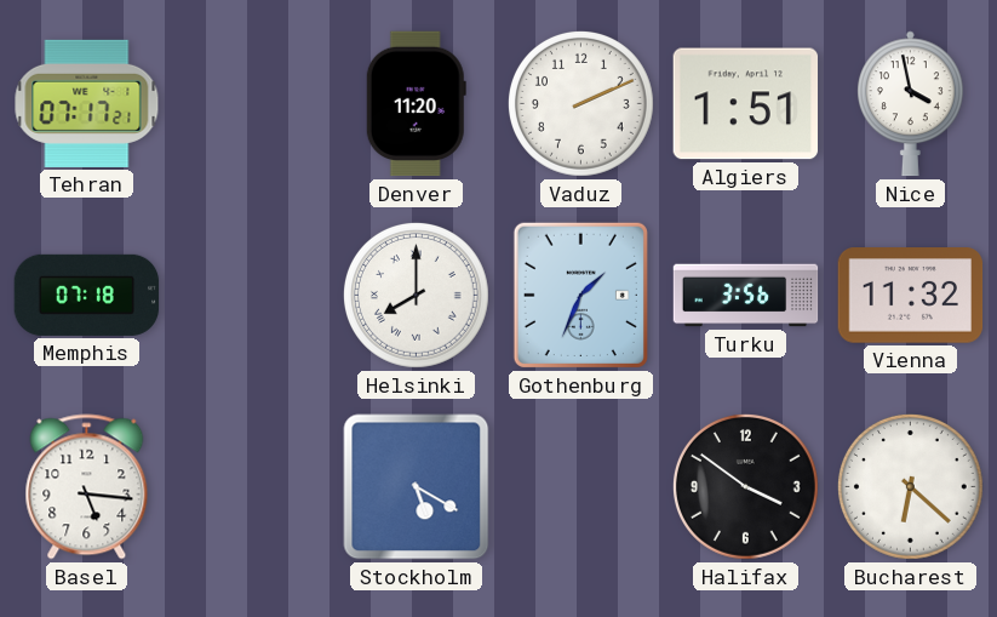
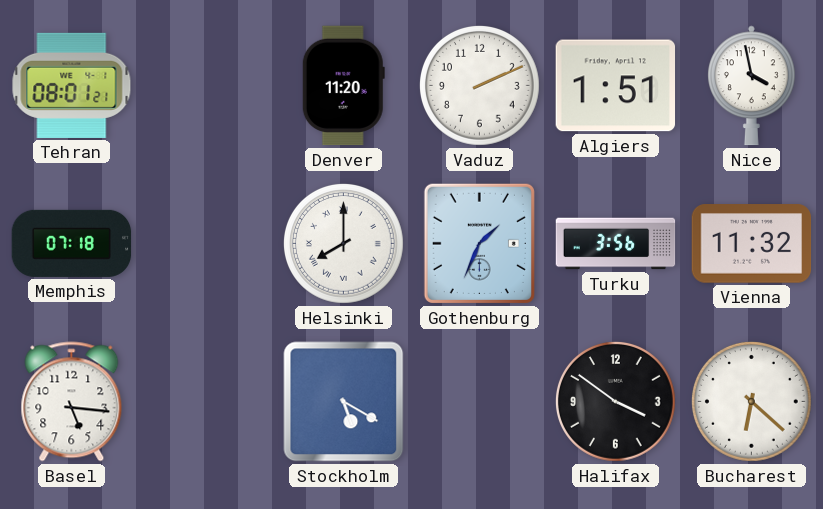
Tehran: 07:17 -> 08:01 (72, 85)
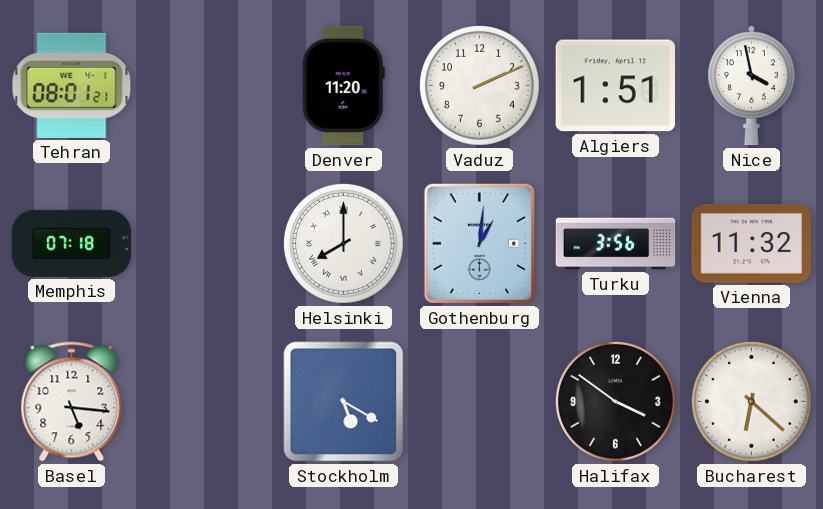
Gothenburg: 1:34 -> 1:01 (479, 243)
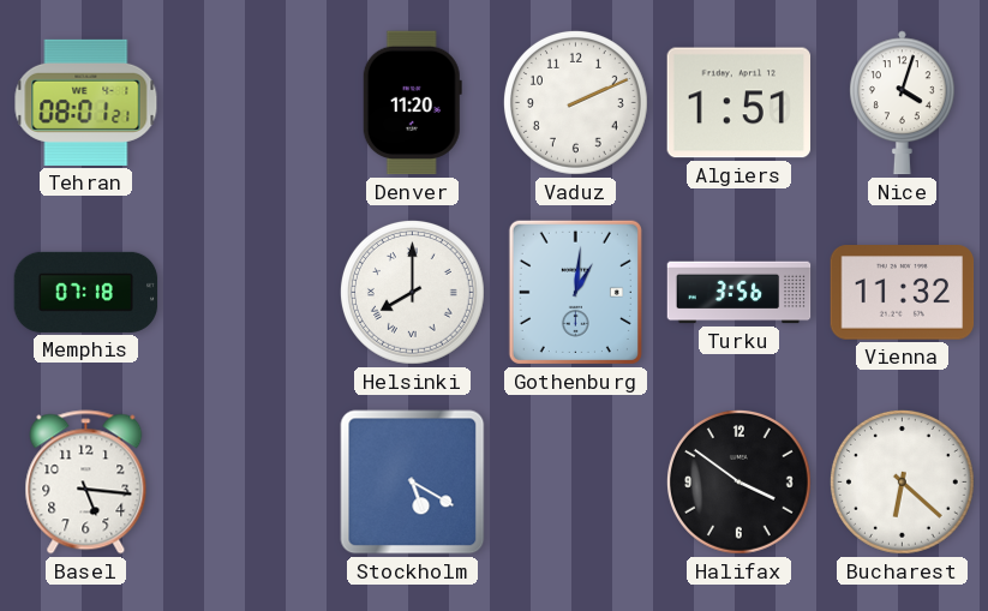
Nice: 3:58 -> 4:03 (902, 103)
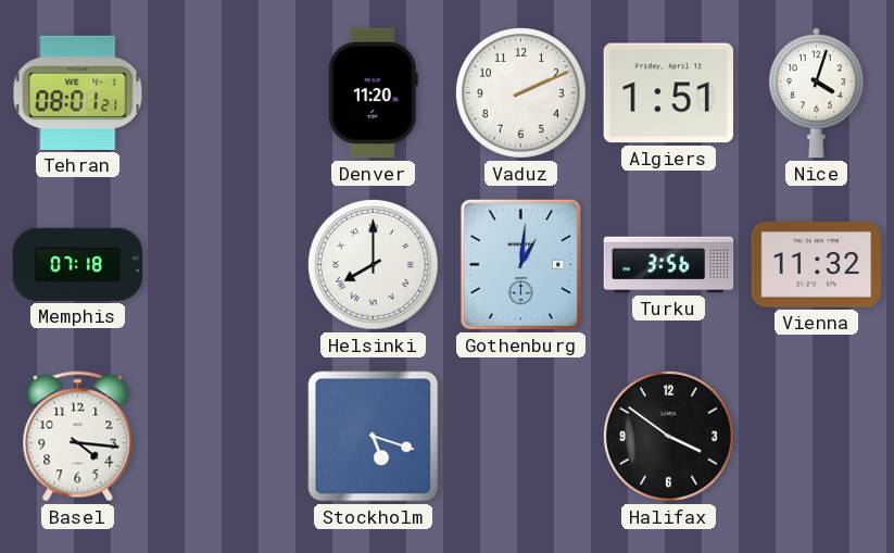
Basel: 5:16 -> 4:16 (78, 437)
Stockholm: 5:20 -> 5:18 (374, 437)
Bucharest: 6:22 -> none (903, 483)
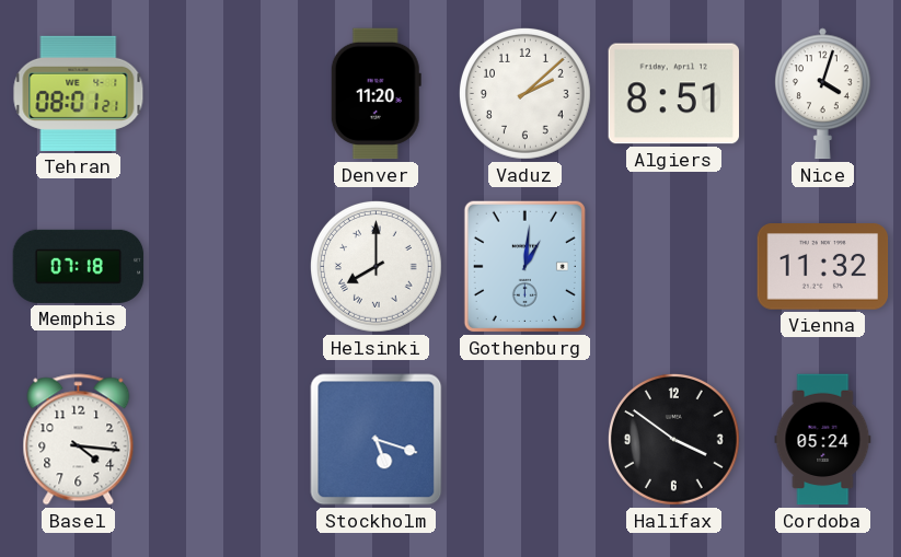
Vaduz: 2:11 -> 2:08 (525, 94)
Algiers: 1:51 -> 8:51 (674, 94)
Turku: 3:56 -> none (669, 265)
Cordoba: none -> 05:24 (823, 440)
